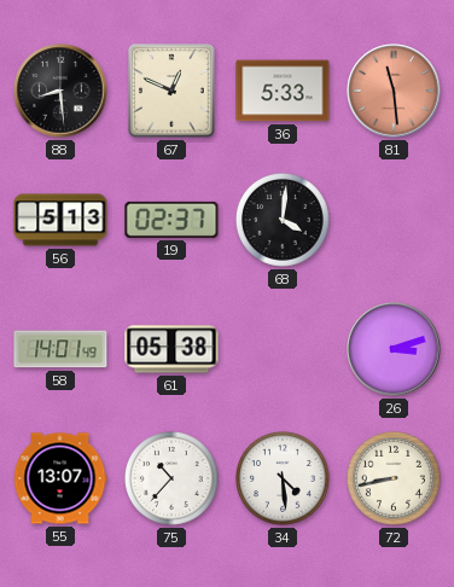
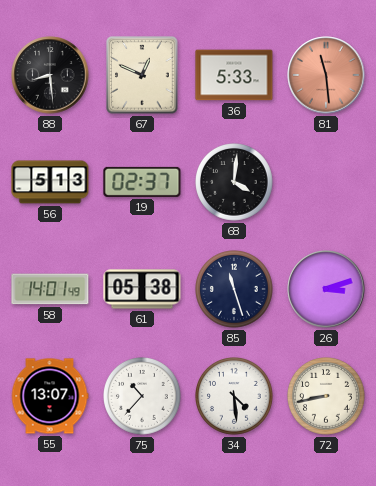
85: none -> 11:27 (235, 290)
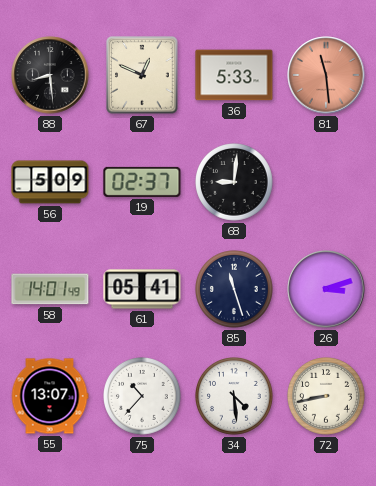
56: 5:13 -> 5:09 (50, 182)
68: 4:01 -> 9:01 (235, 183)
61: 05:38 -> 05:41 (142, 289)
